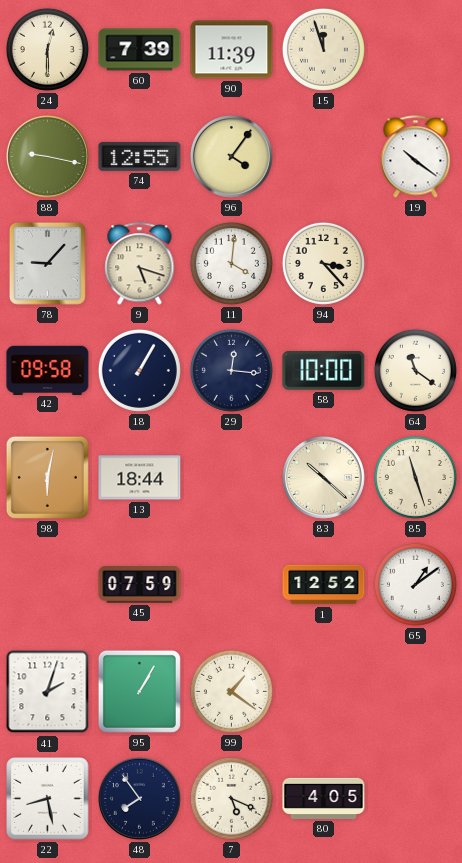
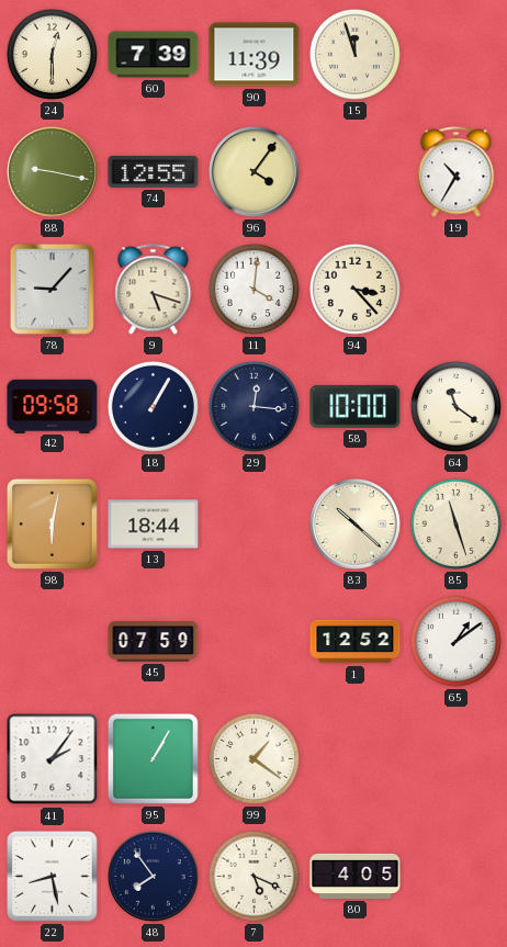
19: 10:21 -> 10:35 (457, 172)
41: 2:03 -> 2:06 (53, 759)
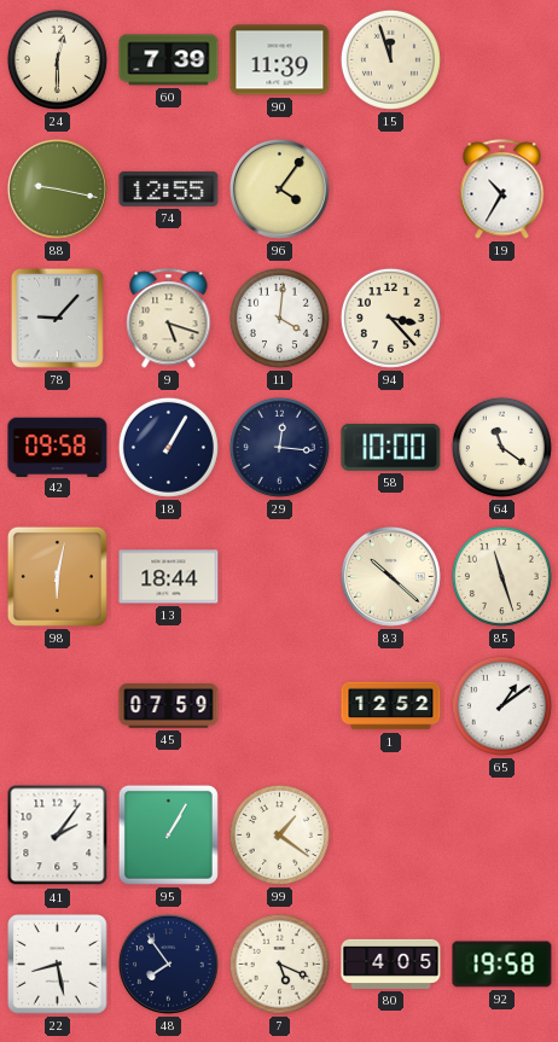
92: none -> 19:58 (502, 965)
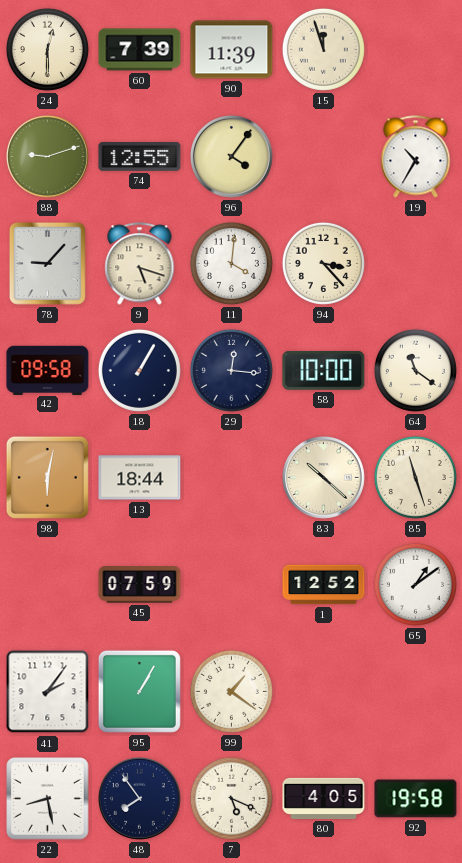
88: 9:17 -> 9:12 (48, 157)
